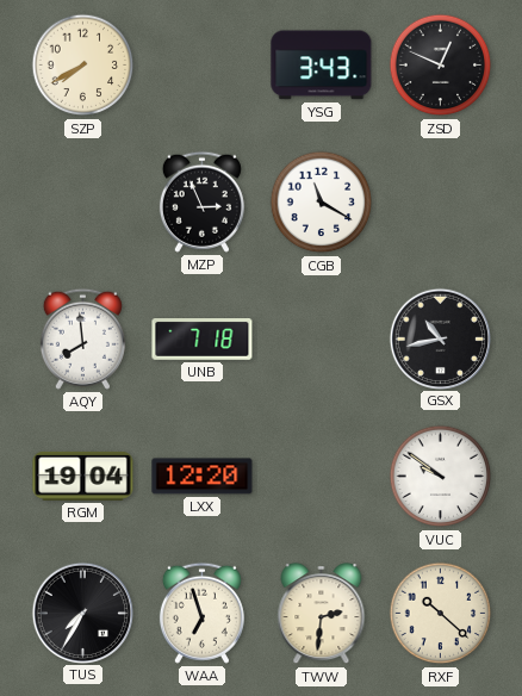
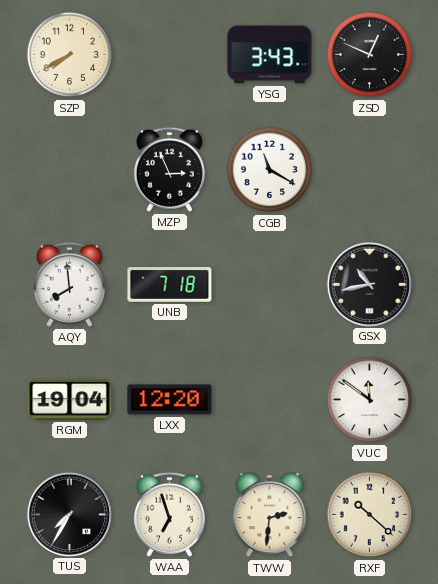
VUC: 9:51 -> 11:51 (370, 400)
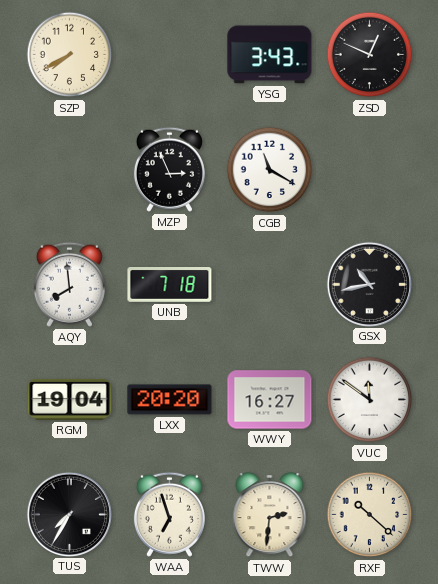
LXX: 12:20 -> 20:20 (170, 400)
WWY: none -> 16:27 (270, 400)
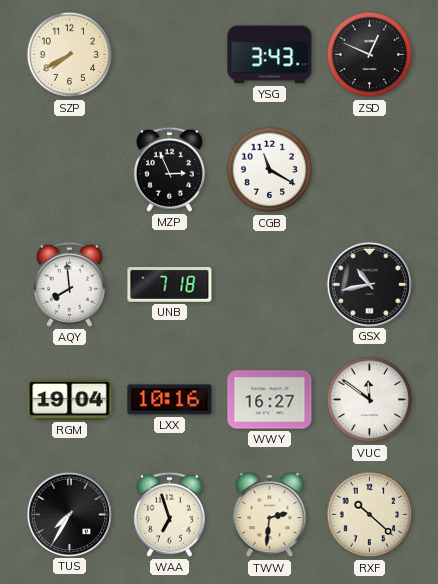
LXX: 20:20 -> 10:16 (170, 400)
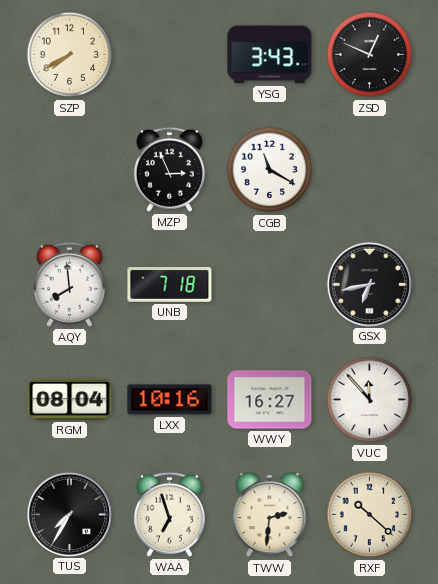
GSX: 10:43 -> 6:43 (369, 284)
RGM: 19:04 -> 08:04 (70, 399)
VUC: 11:51 -> 11:53 (370, 400)
